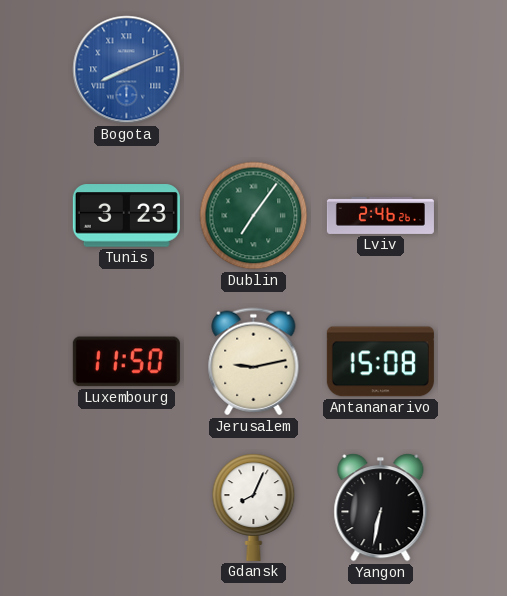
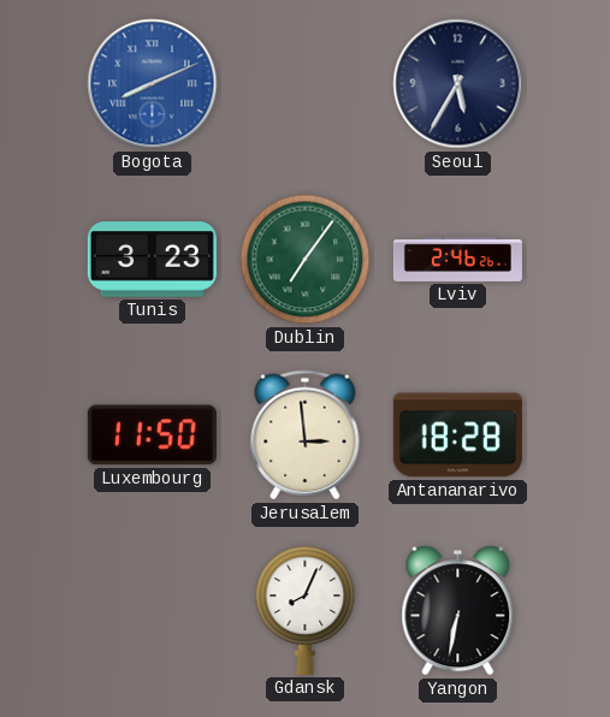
Seoul: none -> 5:35 (458, 84)
Jerusalem: 9:13 -> 2:59 (306, 435)
Antananarivo: 15:08 -> 18:28 (457, 435)
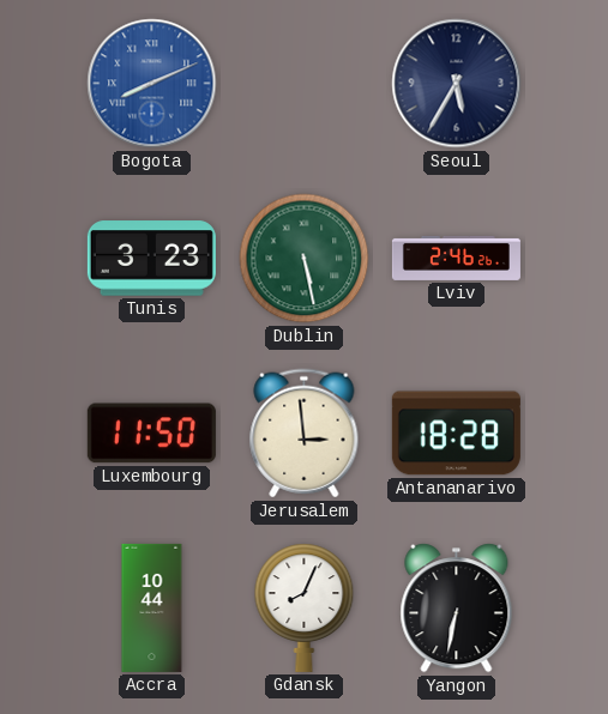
Dublin: 7:06 -> 5:28 (305, 259)
Accra: none -> 10:44 (152, 607)
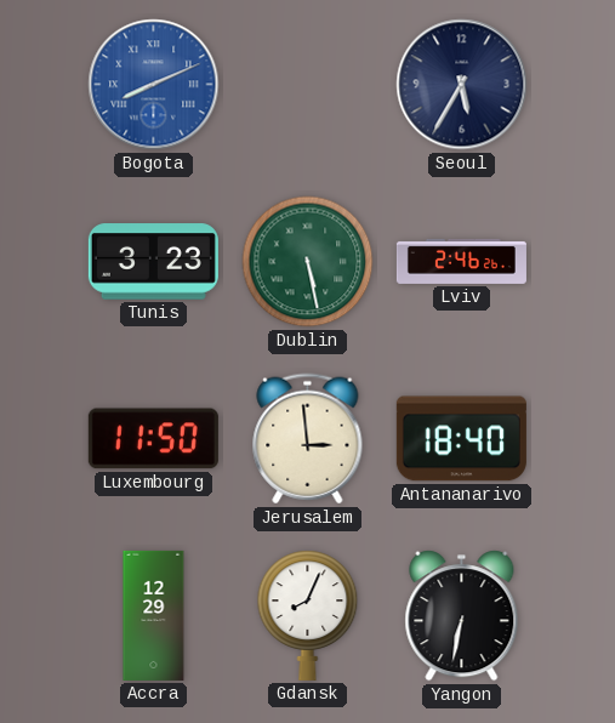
Antananarivo: 18:28 -> 18:40 (461, 439)
Accra: 10:44 -> 12:29 (154, 615)
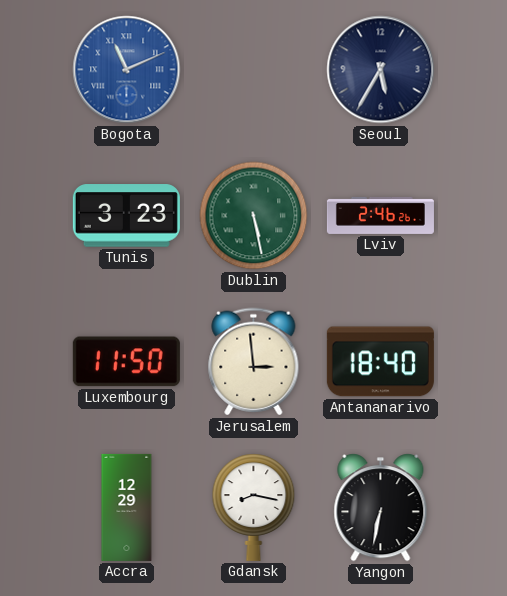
Bogota: 8:11 -> 11:11 (127, 70)
Gdansk: 8:04 -> 8:17 (254, 507)
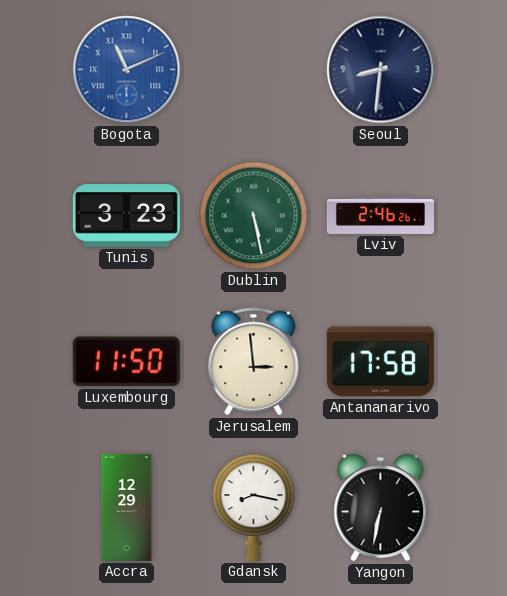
Seoul: 5:35 -> 8:31 (381, 70)
Antananarivo: 18:40 -> 17:58 (380, 362)
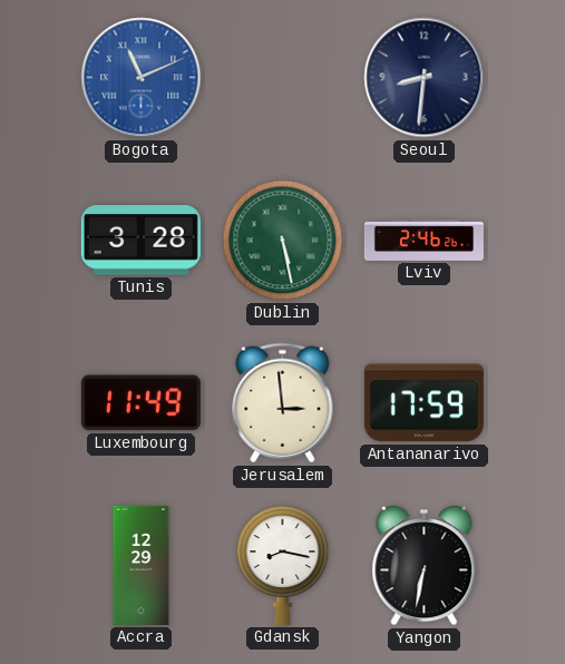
Tunis: 3:23 -> 3:28 (140, 241)
Luxembourg: 11:50 -> 11:49 (140, 403)
Antananarivo: 17:58 -> 17:59 (423, 403)
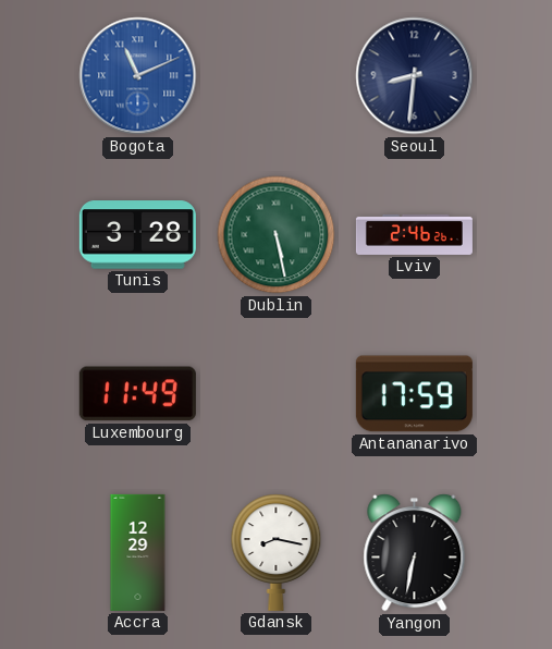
Jerusalem: 2:59 -> none (283, 403)
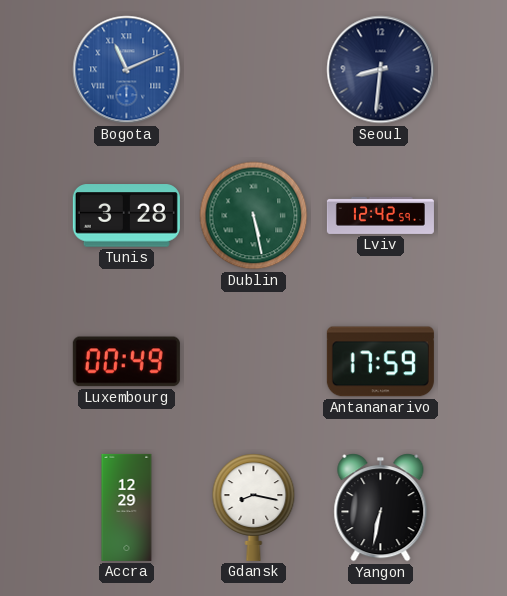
Lviv: 2:46 -> 12:42 (380, 215)
Luxembourg: 11:49 -> 00:49 (126, 362)
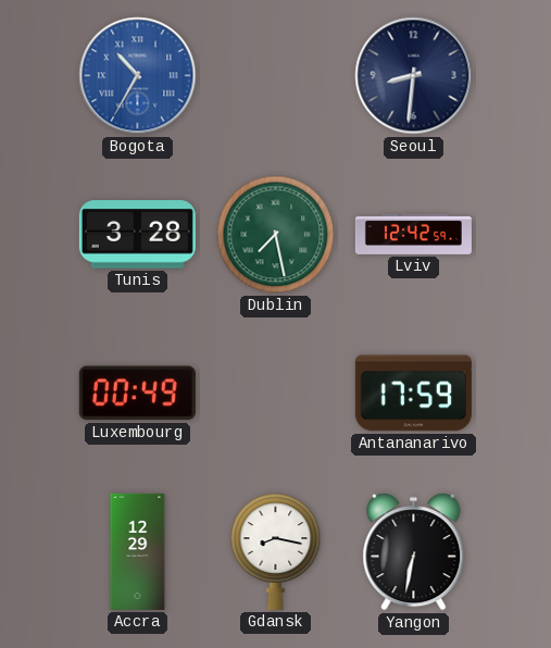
Bogota: 11:11 -> 10:35 (138, 76)
Dublin: 5:28 -> 7:28 (276, 235)
